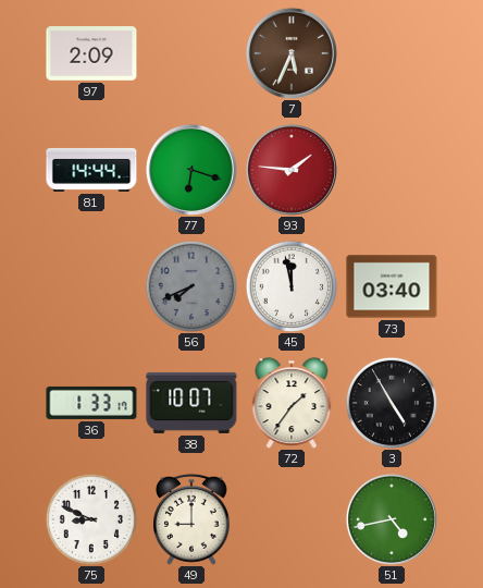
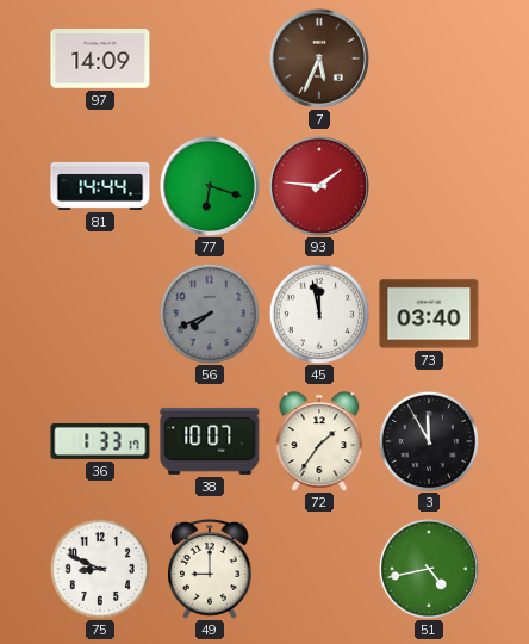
97: 2:09 -> 14:09 (100, 58)
3: 4:55 -> 11:55 (428, 440)
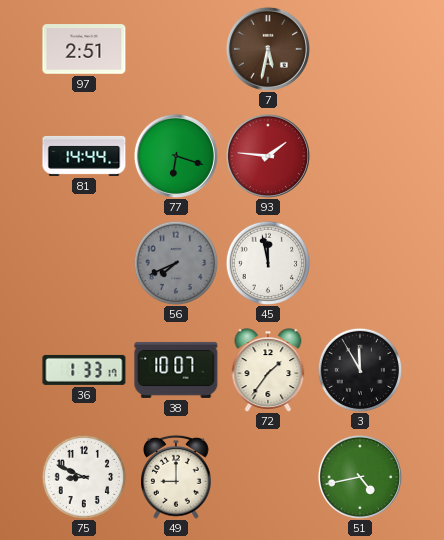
97: 14:09 -> 2:51 (84, 49)
7: 5:34 -> 5:32 (268, 49)
73: 03:40 -> none (429, 314)
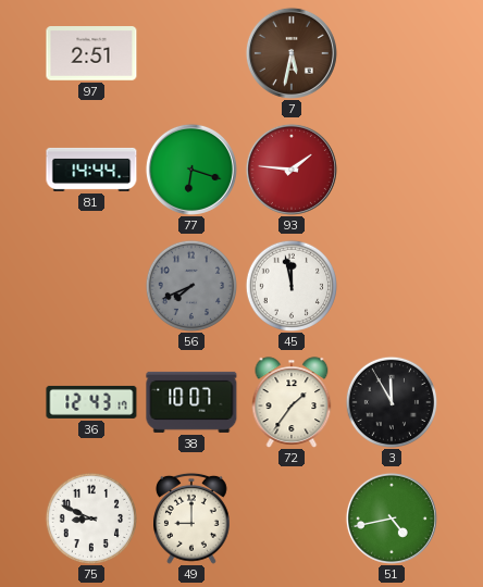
36: 1:33 -> 12:43 (91, 402)
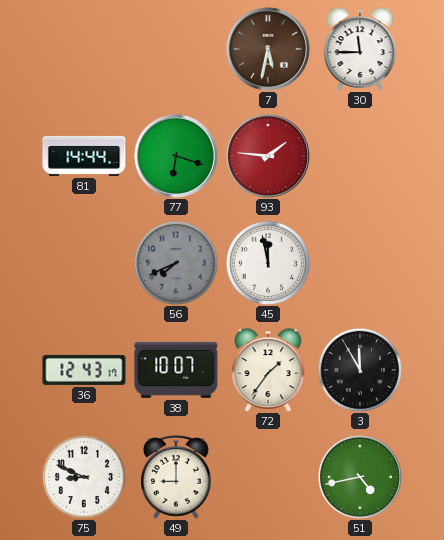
97: 2:51 -> none (91, 53)
30: none -> 11:45 (360, 49)
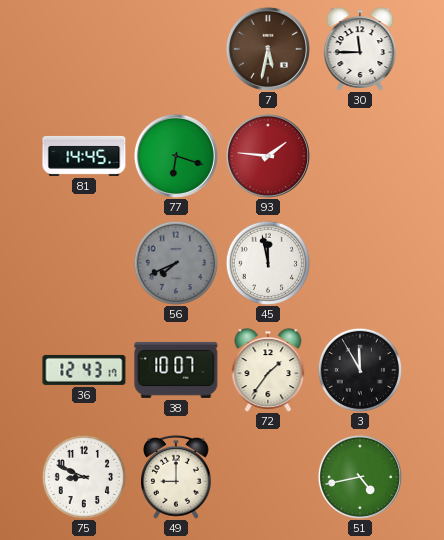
81: 14:44 -> 14:45 (84, 156)
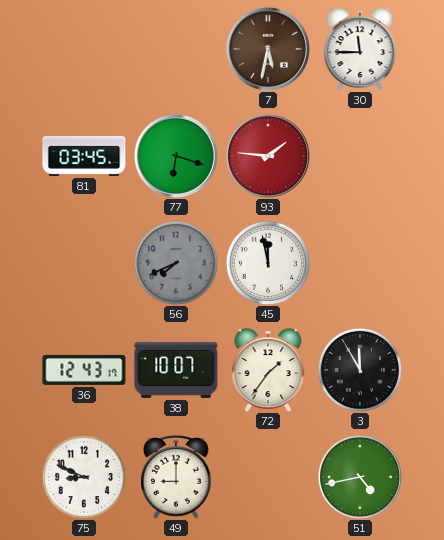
81: 14:45 -> 03:45 (84, 156)
